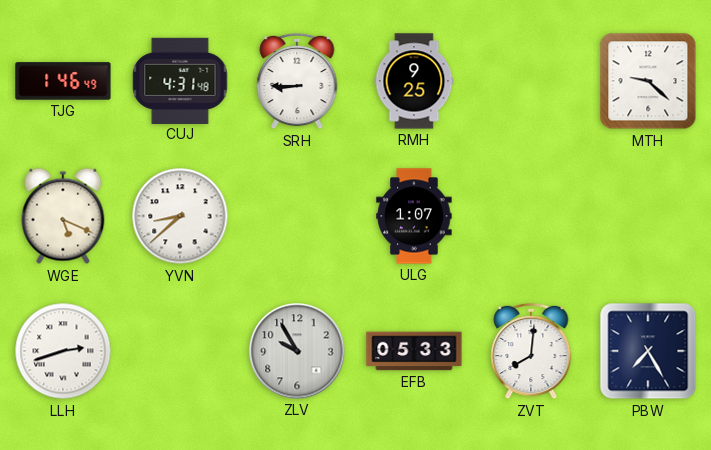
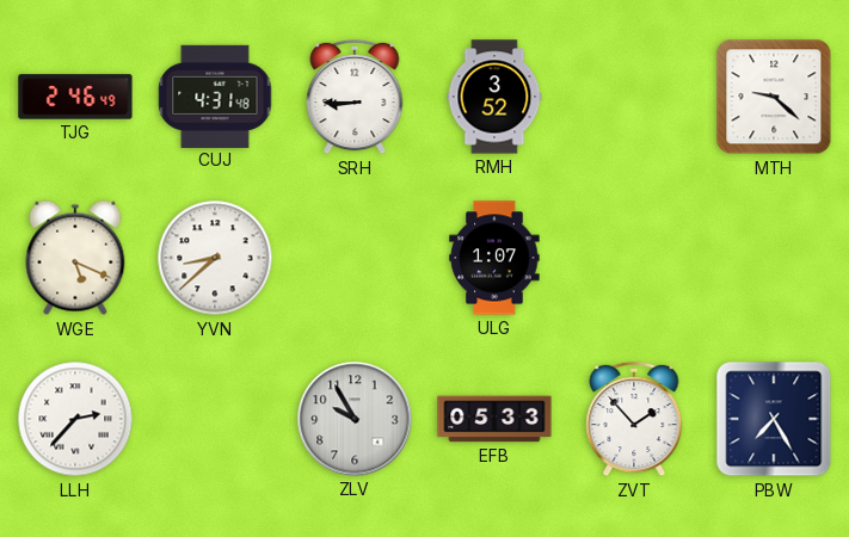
TJG: 1:46 -> 2:46 (75, 97)
RMH: 9:25 -> 3:52 (494, 97)
LLH: 2:42 -> 2:37 (75, 419)
ZVT: 8:01 -> 1:53 (634, 419)
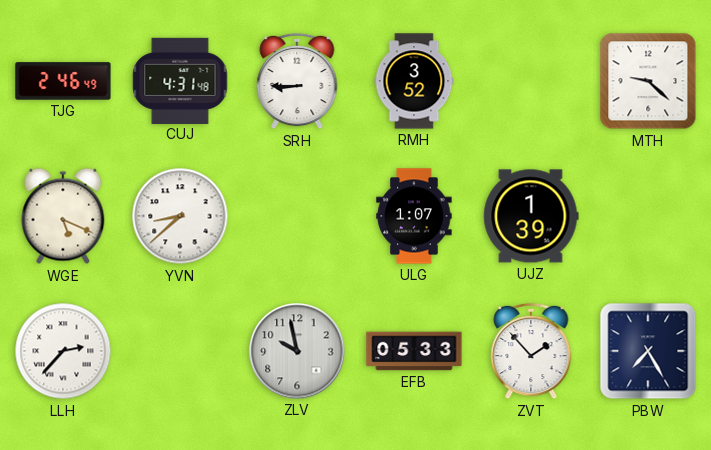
UJZ: none -> 1:39 (531, 216)
ZLV: 9:55 -> 9:58 (297, 351)
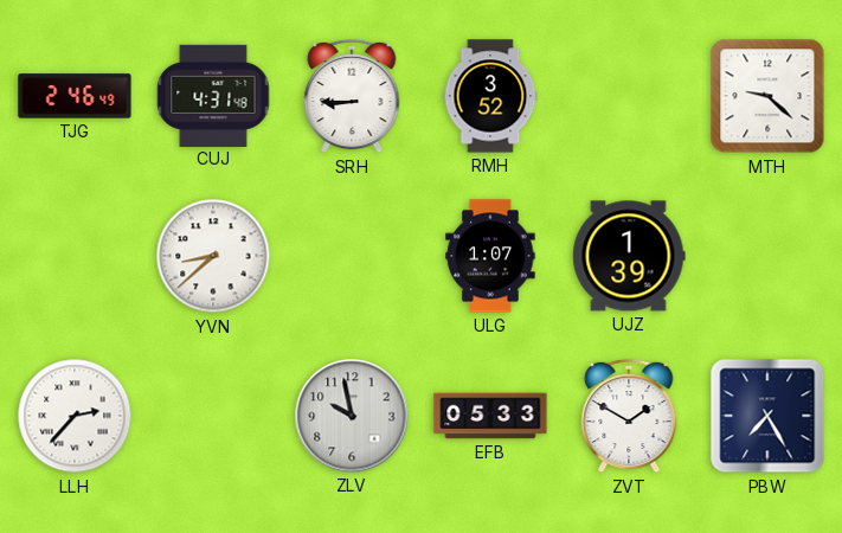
WGE: 5:19 -> none (63, 216)
ZVT: 1:53 -> 1:50 (629, 416)
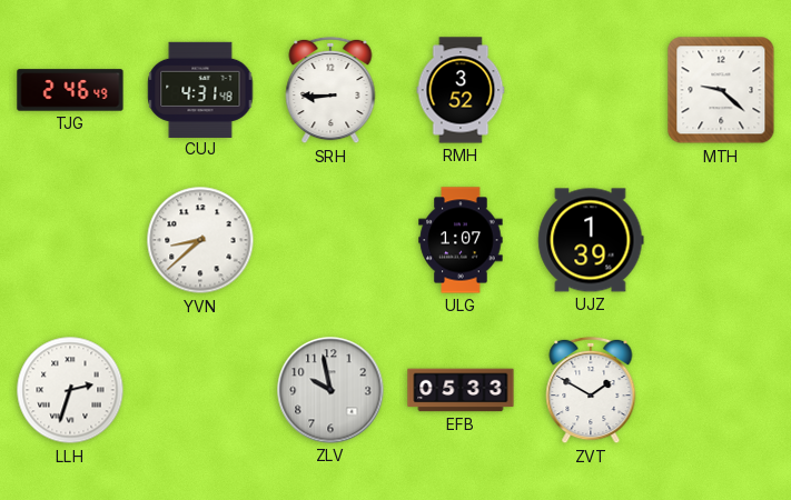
LLH: 2:37 -> 2:33 (70, 390)
PBW: 7:25 -> none (767, 416)
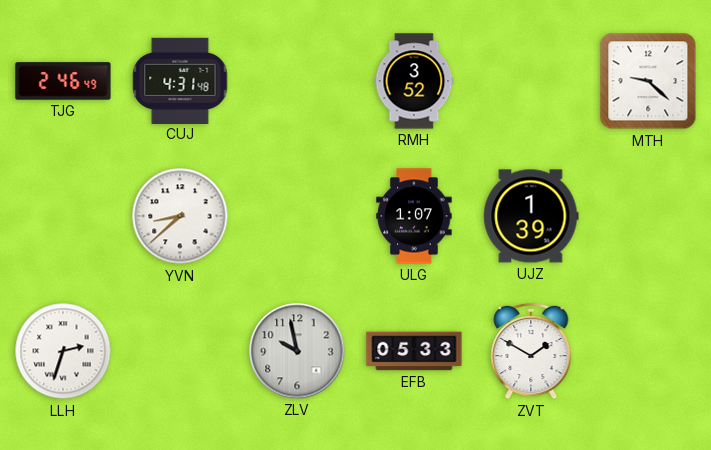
SRH: 8:45 -> none (330, 90)
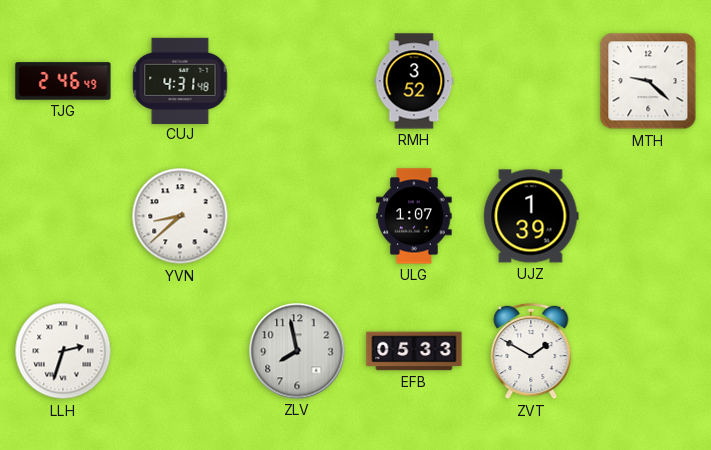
ZLV: 9:58 -> 7:58 (297, 351)
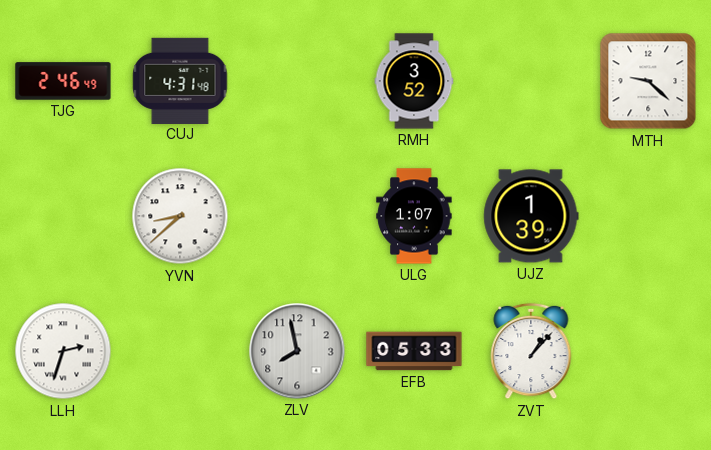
ZVT: 1:50 -> 1:07 (531, 351)
